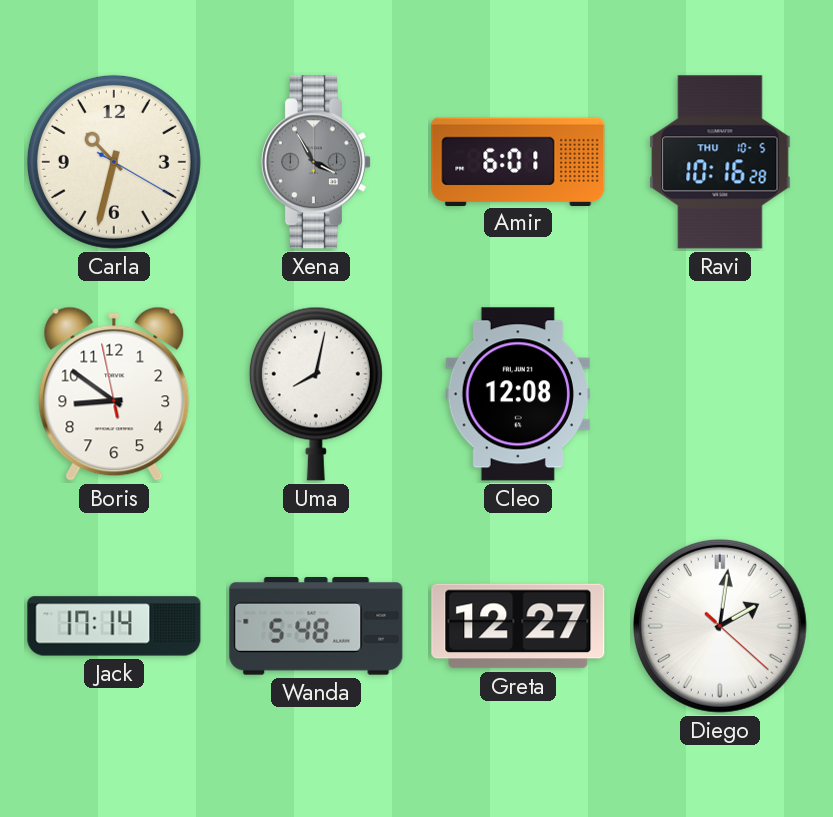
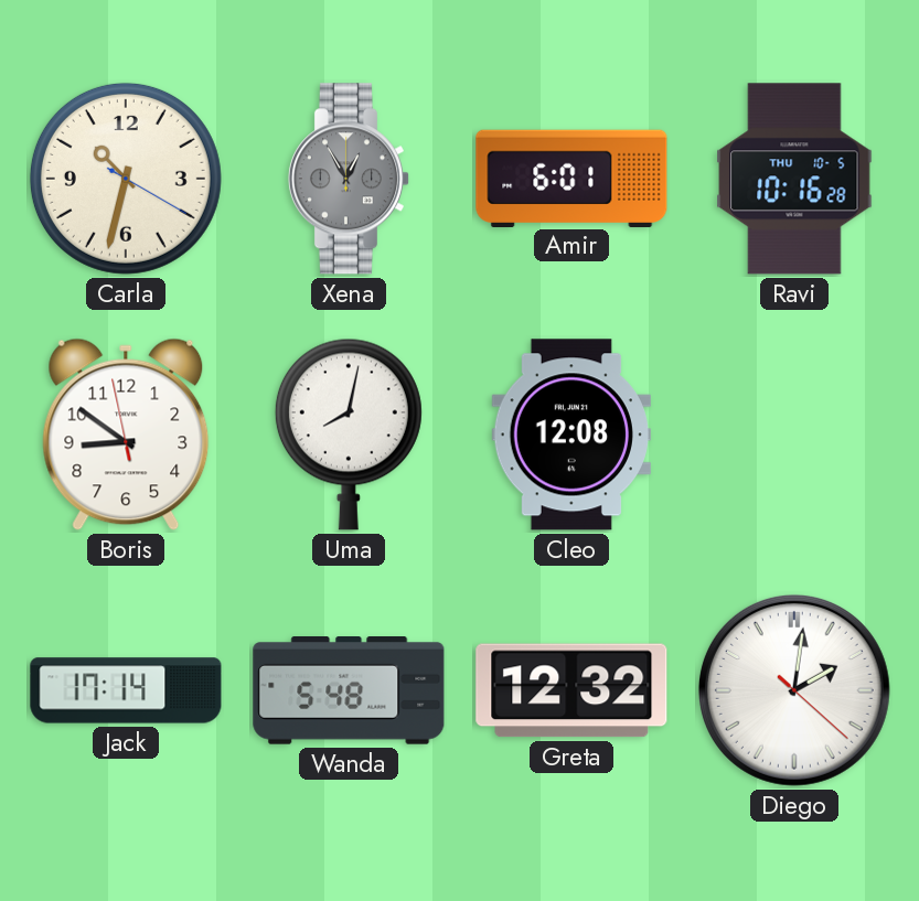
Xena: 3:55 -> 12:55 (348, 179)
Greta: 12:27 -> 12:32 (571, 690)
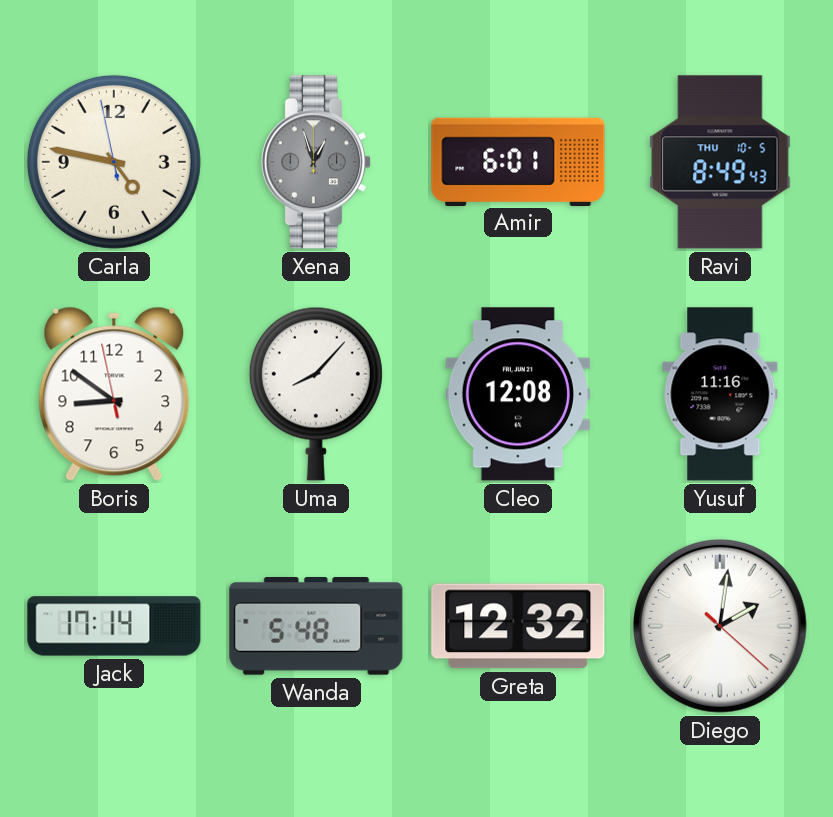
Carla: 10:32 -> 4:46 (114, 162)
Xena: 12:55 -> 12:57 (315, 162)
Ravi: 10:16 -> 8:49 (720, 162)
Uma: 8:02 -> 8:07 (316, 394)
Yusuf: none -> 11:16 (720, 394)
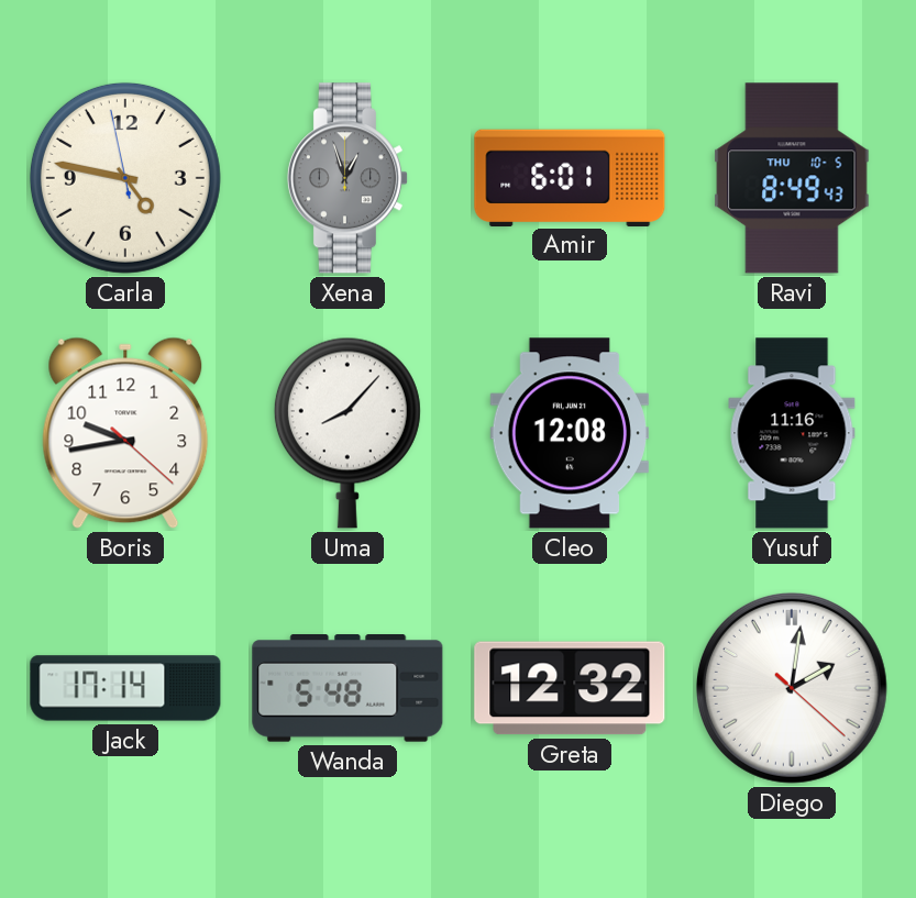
Boris: 8:50 -> 9:43 (125, 433)
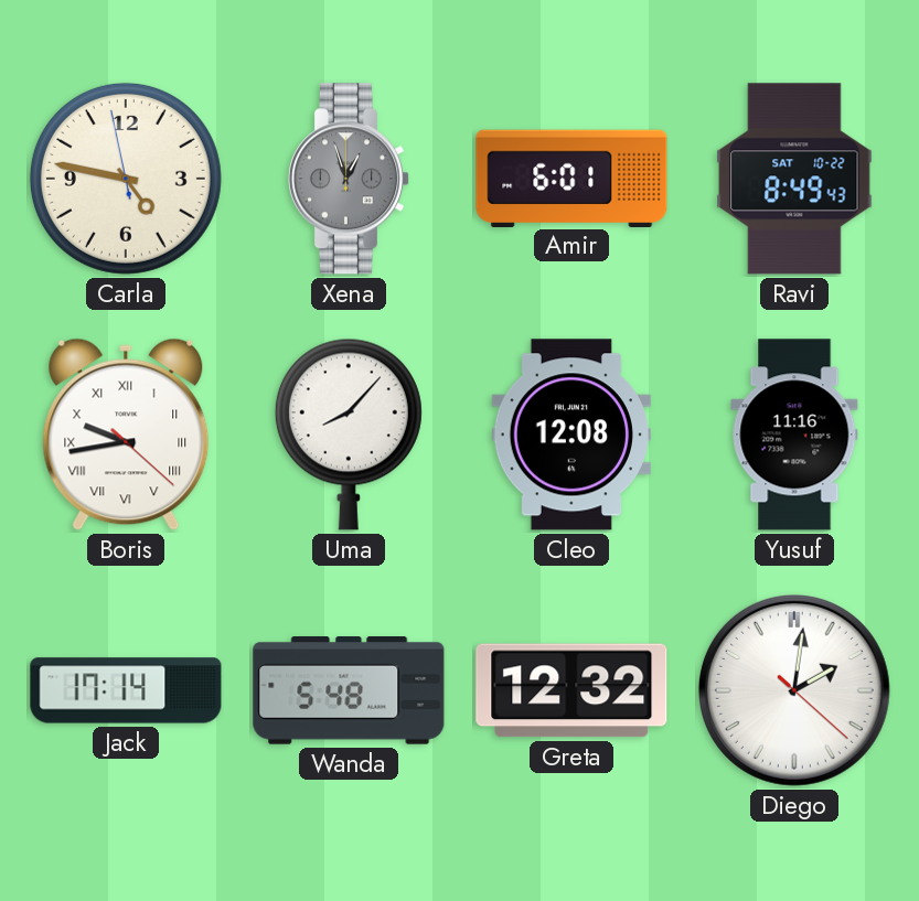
Ravi date: THU 10-5 -> SAT 10-22 (794, 179)
Boris numerals: Arabic -> Roman (126, 435)
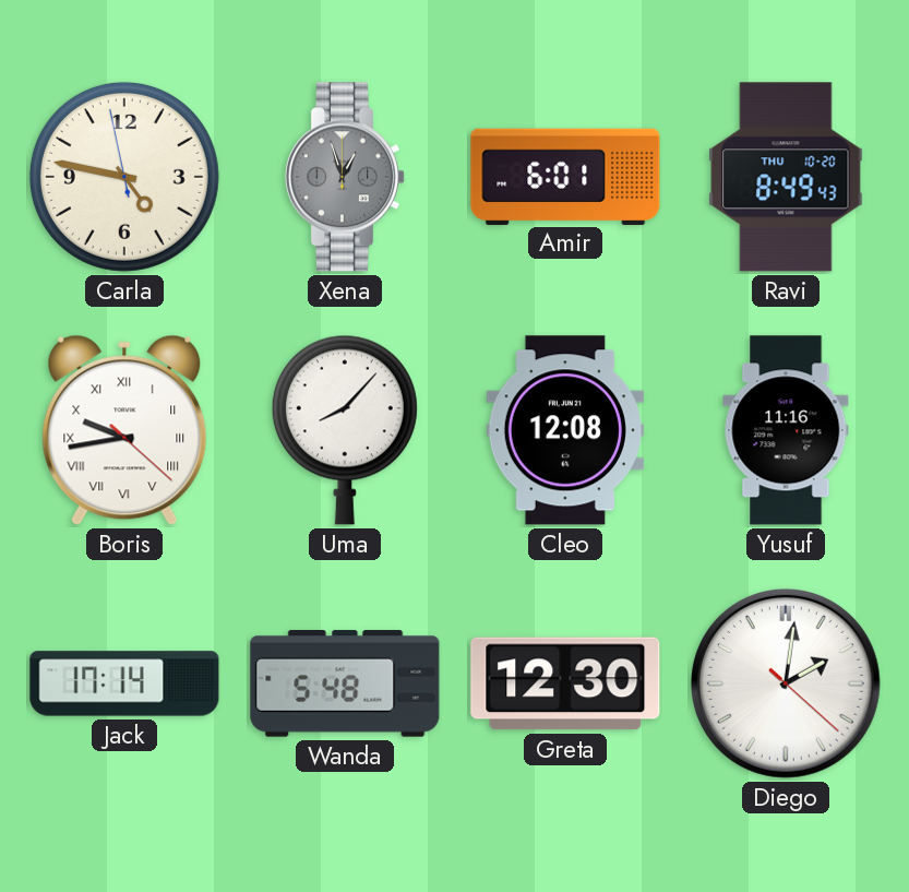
Ravi date: SAT 10-22 -> THU 10-20 (786, 177)
Greta: 12:32 -> 12:30 (565, 683)
